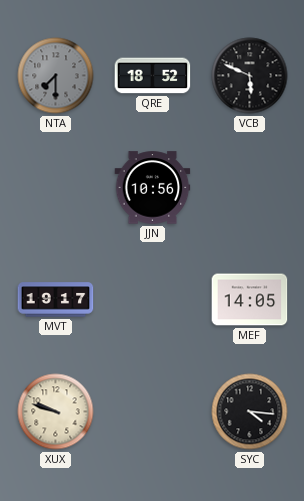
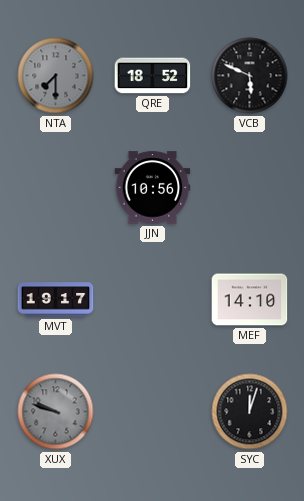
MEF: 14:05 -> 14:10 (250, 300)
XUX dial: cream -> grey (56, 412)
SYC: 4:16 -> 12:03 (250, 412)
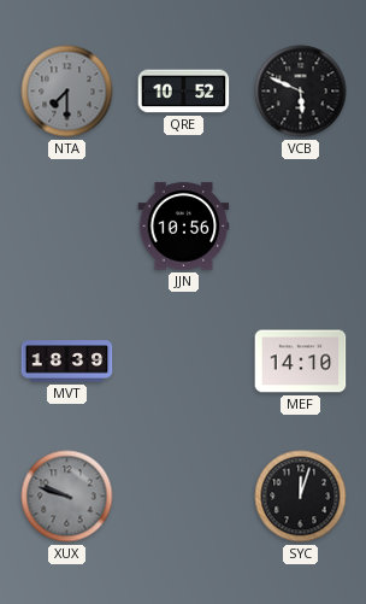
QRE: 18:52 -> 10:52 (184, 92)
MVT: 19:17 -> 18:39 (67, 362)
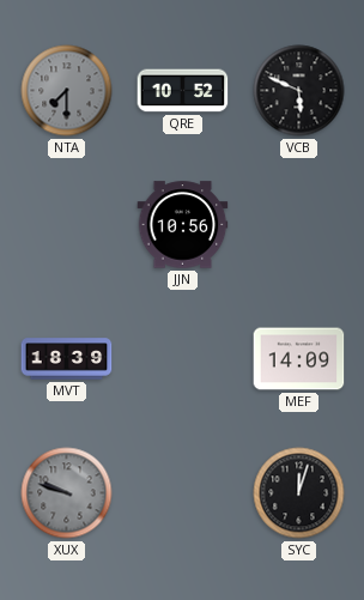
MEF: 14:10 -> 14:09 (299, 359)
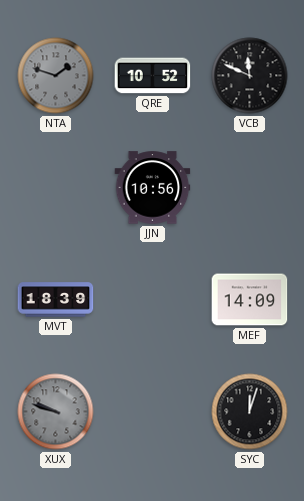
NTA: 7:30 -> 1:48 (56, 76)
VCB: 5:49 -> 11:49 (250, 76)
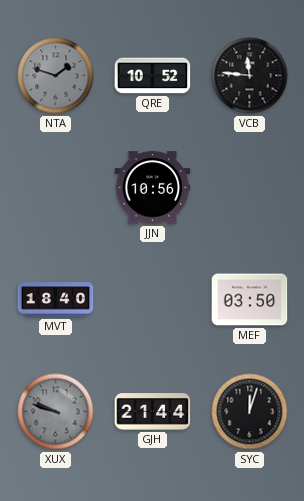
VCB: 11:49 -> 11:46 (250, 76)
MVT: 18:39 -> 18:40 (56, 300)
MEF: 14:09 -> 03:50 (250, 300)
GJH: none -> 21:44 (153, 412)
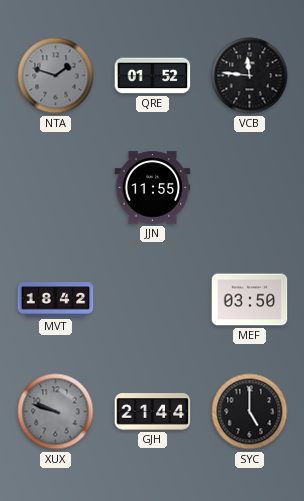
QRE: 10:52 -> 01:52 (153, 76)
JJN: 10:56 -> 11:55 (153, 188)
MVT: 18:40 -> 18:42 (56, 300)
SYC: 12:03 -> 5:00 (250, 412)
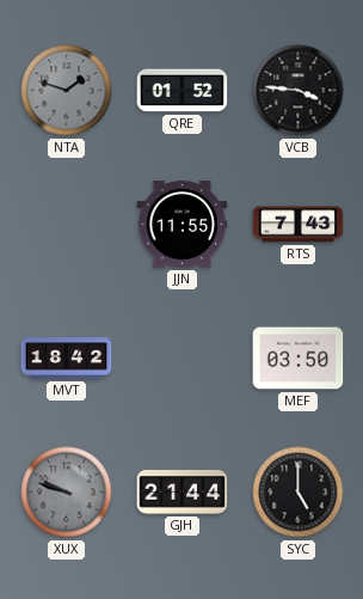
VCB: 11:46 -> 3:46 (299, 91)
RTS: none -> 7:43 (299, 225)
